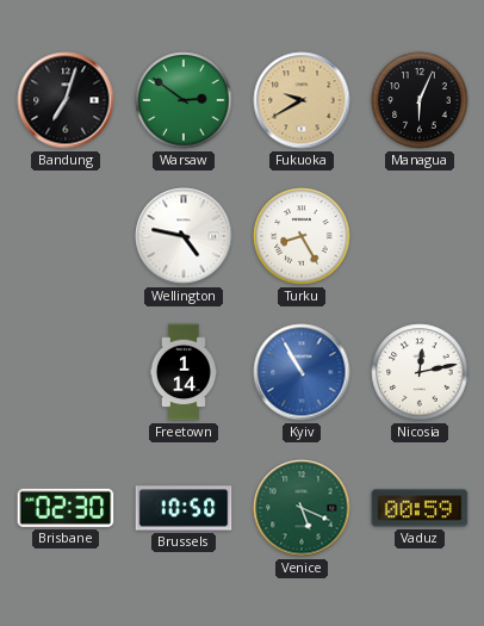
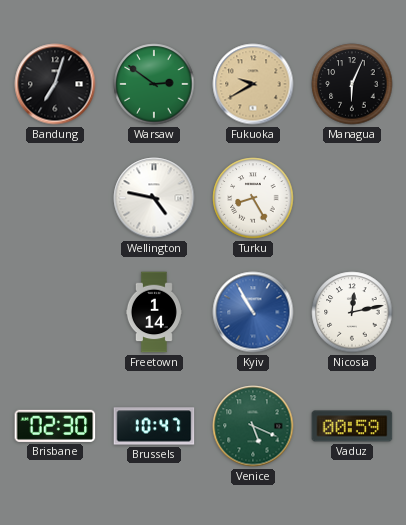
Brussels: 10:50 -> 10:47 (154, 426)
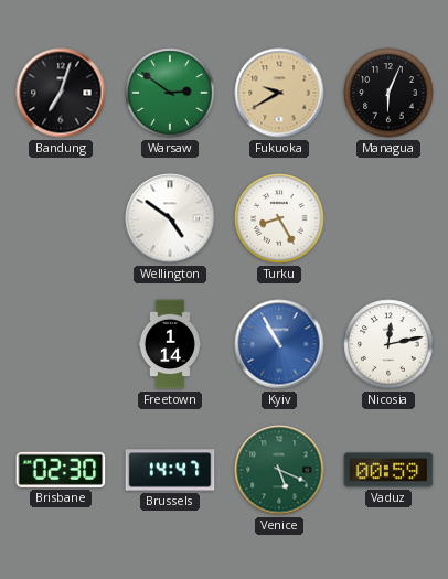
Wellington: 4:47 -> 4:51 (170, 218)
Brussels: 10:47 -> 14:47 (170, 470)
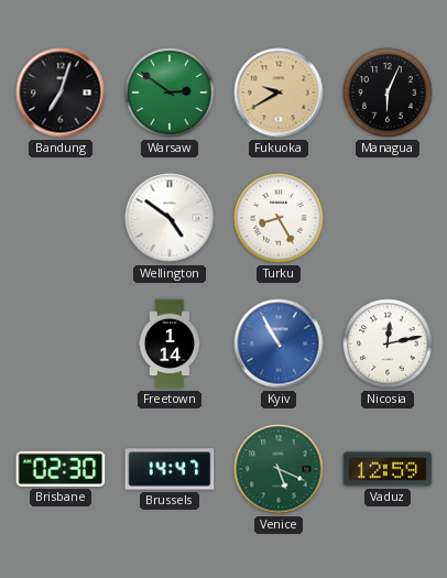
Vaduz: 00:59 -> 12:59 (388, 469)
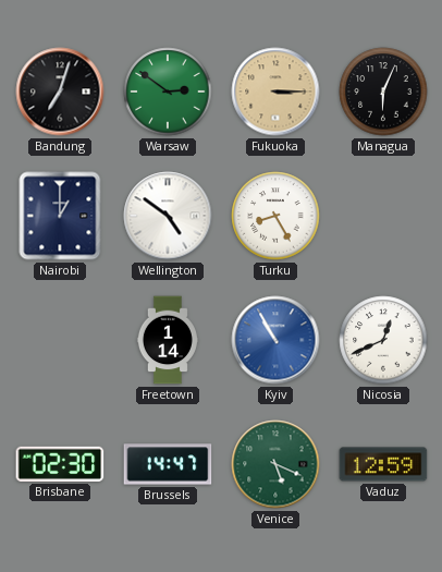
Fukuoka: 9:40 -> 3:15 (275, 92)
Nairobi: none -> 1:00 (60, 216)
Nicosia: 12:13 -> 12:41 (383, 340)
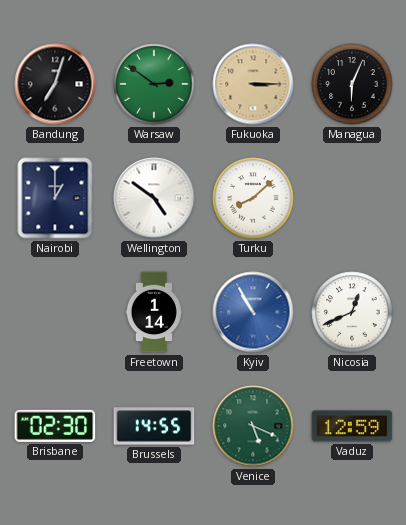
Turku: 8:25 -> 8:08 (253, 198)
Brussels: 14:47 -> 14:55 (154, 426)
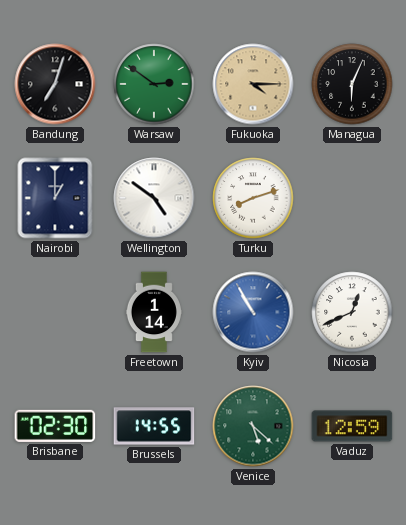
Fukuoka: 3:15 -> 4:15 (253, 84)
Turku: 8:08 -> 8:12 (253, 198)
Venice: 5:19 -> 5:22 (253, 426)
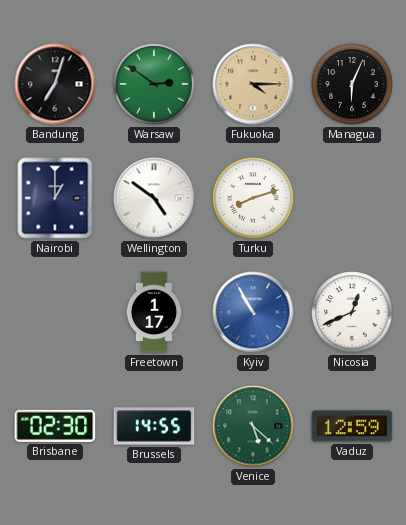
Freetown: 1:14 -> 1:17 (154, 312)
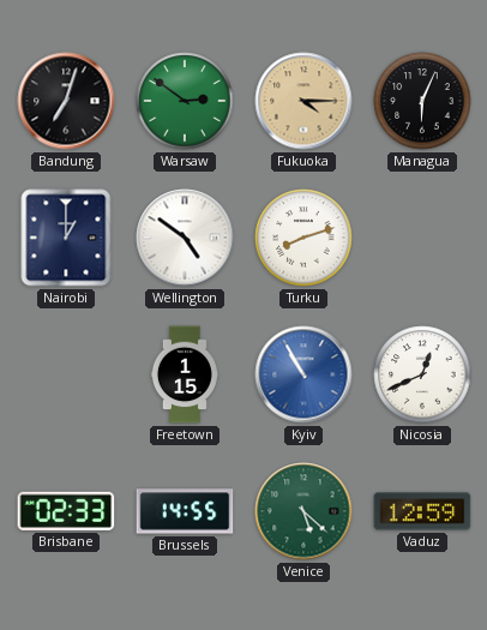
Freetown: 1:17 -> 1:15 (185, 374)
Brisbane: 02:30 -> 02:33 (66, 511)
